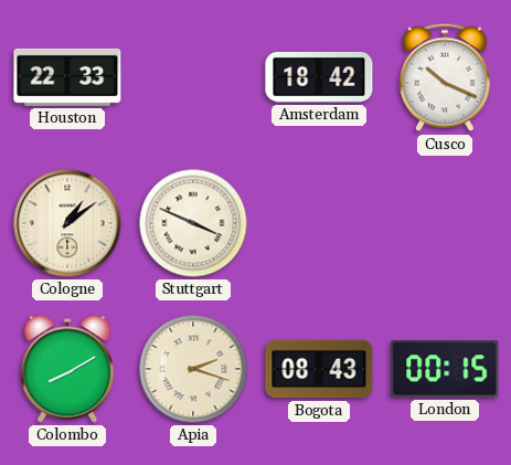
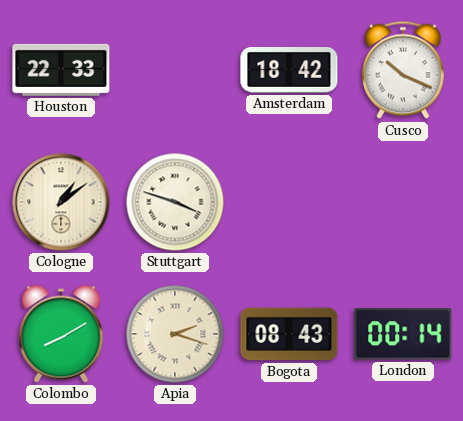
Stuttgart: 3:49 -> 3:48 (175, 202)
London: 00:15 -> 00:14 (403, 334)
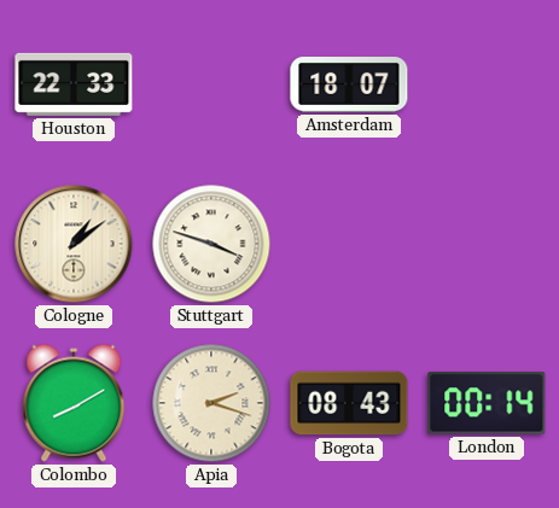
Amsterdam: 18:42 -> 18:07 (349, 86)
Cusco: 10:19 -> none (403, 70)
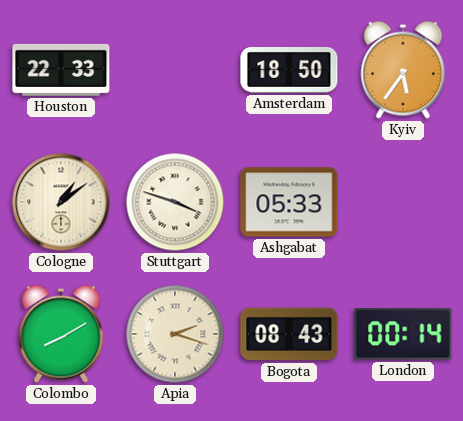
Amsterdam: 18:07 -> 18:50 (289, 71)
Kyiv: none -> 5:36 (403, 70)
Ashgabat: none -> 05:33 (289, 202)
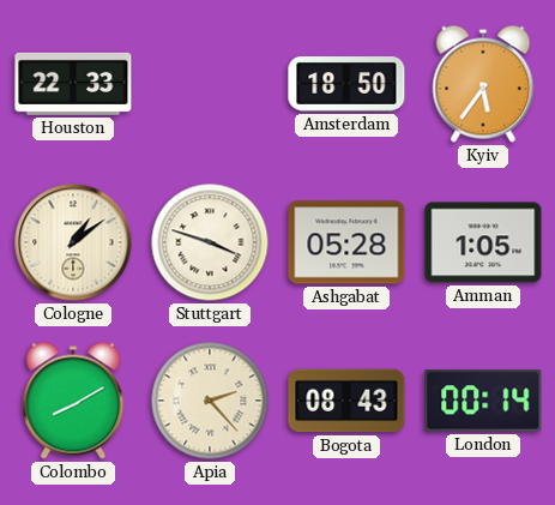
Ashgabat: 05:33 -> 05:28 (346, 242)
Amman: none -> 1:05 (483, 242)
Apia: 2:18 -> 2:23 (210, 401)
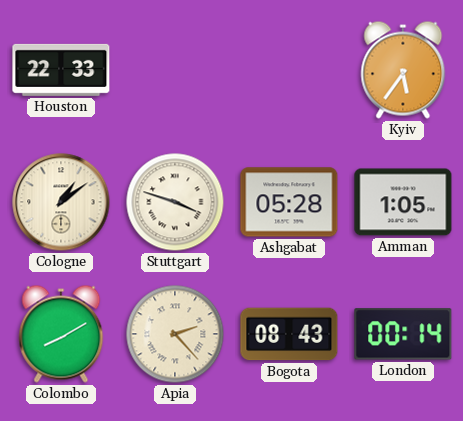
Amsterdam: 18:50 -> none (346, 85)
